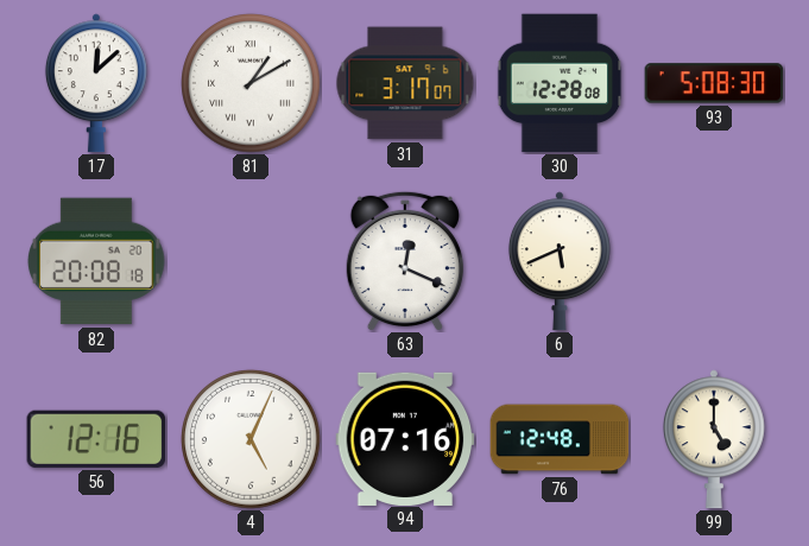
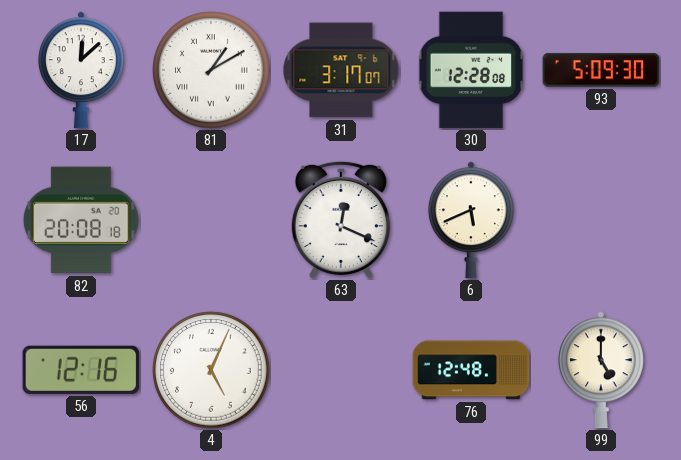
93: 5:08 -> 5:09 (601, 70)
94: 07:16 -> none (405, 438)
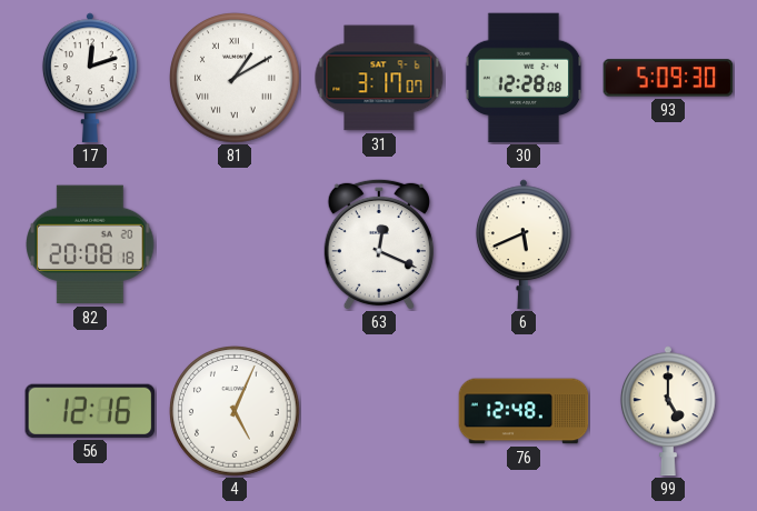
17: 12:08 -> 12:12 (90, 78)
